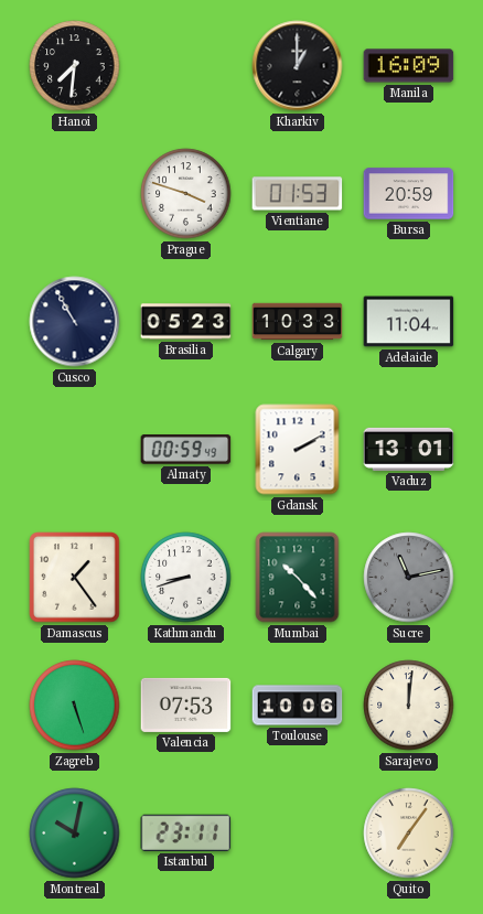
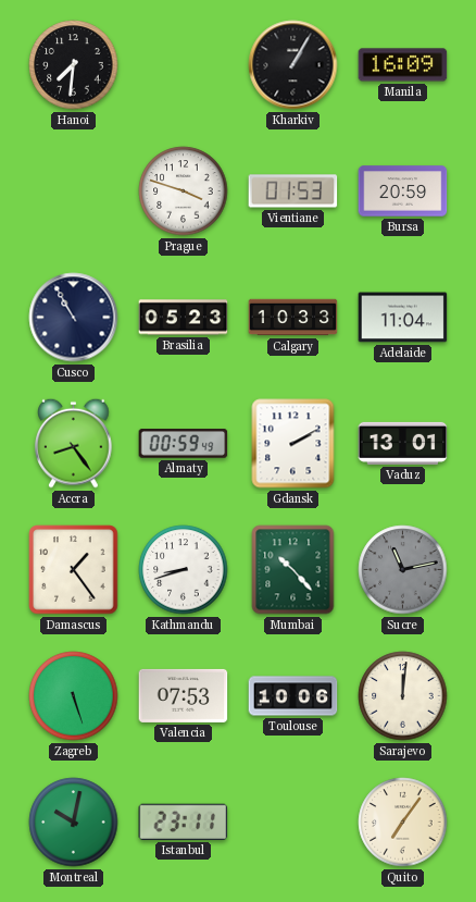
Kharkiv: 1:00 -> 1:05 (293, 65)
Accra: none -> 8:24 (74, 443)
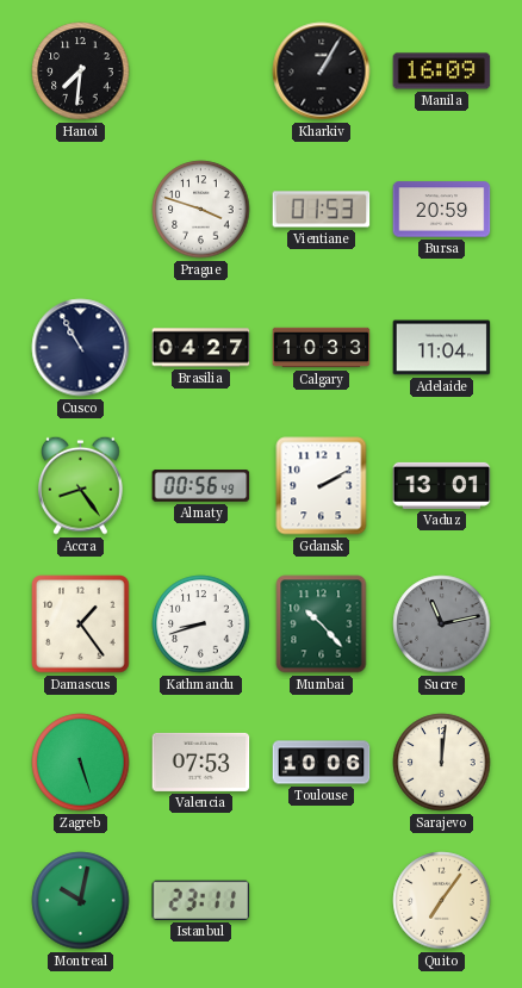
Brasilia: 05:23 -> 04:27 (201, 348)
Almaty: 00:59 -> 00:56 (201, 486)
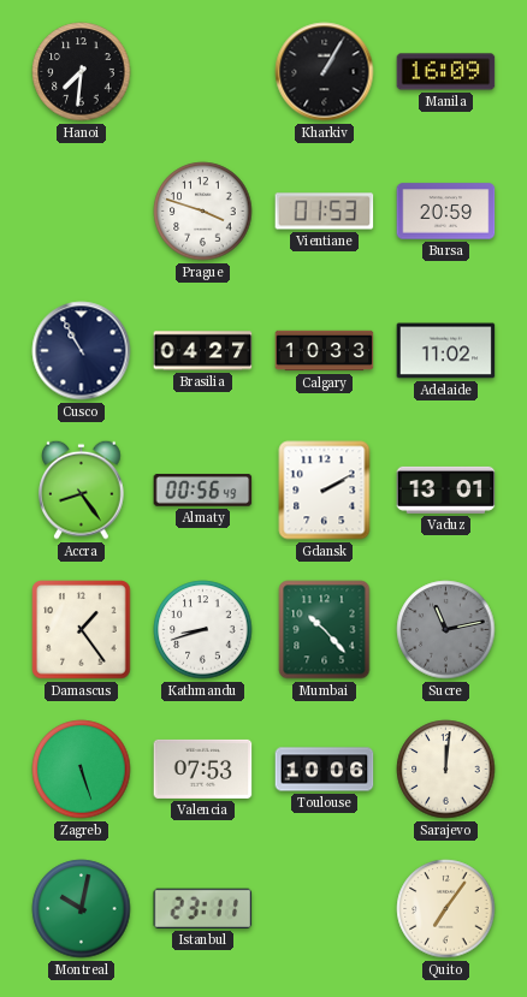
Adelaide: 11:04 -> 11:02 (446, 351)
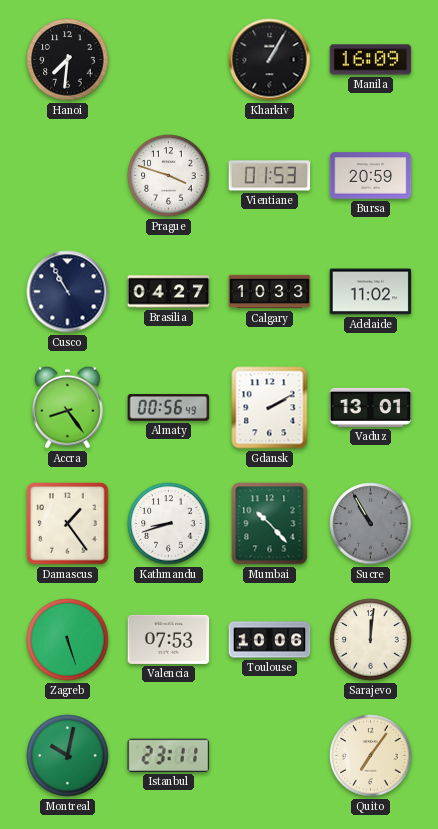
Sucre: 11:13 -> 10:55 (371, 524)
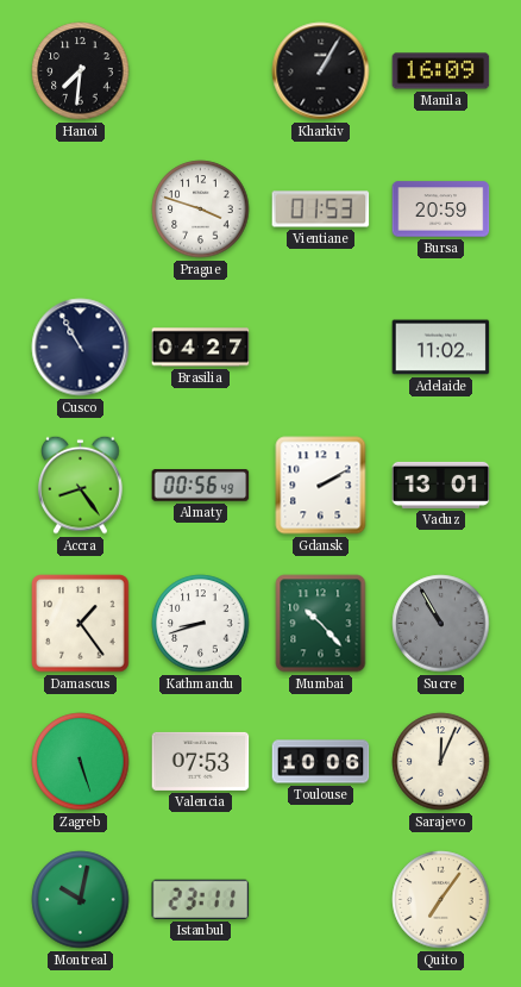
Calgary: 10:33 -> none (270, 292)
Sarajevo: 12:01 -> 12:04 (441, 762)
